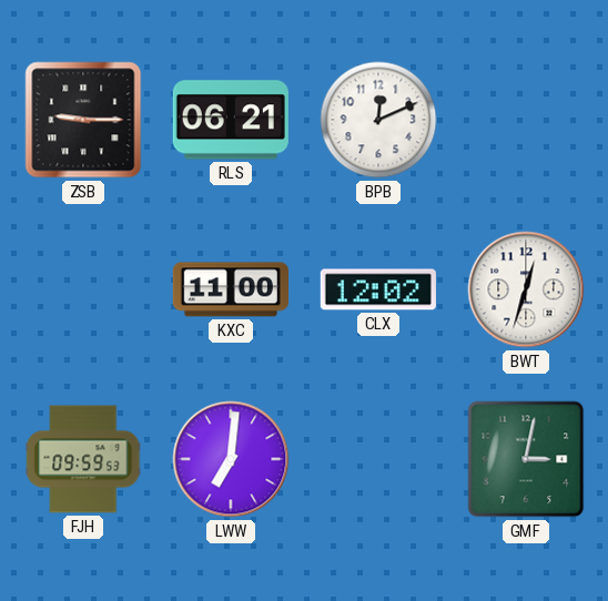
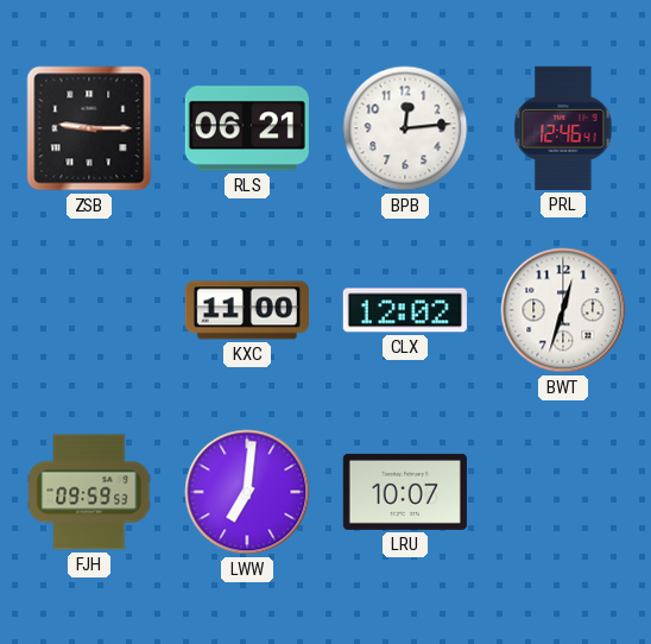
BPB: 12:11 -> 12:14 (405, 128)
PRL: none -> 12:46 (563, 128)
LRU: none -> 10:07 (405, 492)
GMF: 3:02 -> none (526, 459)
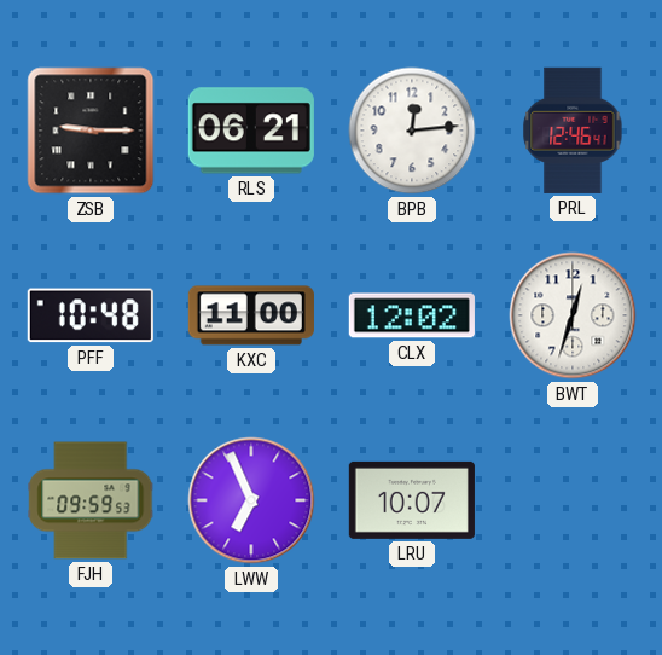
PFF: none -> 10:48 (91, 315)
LWW: 7:01 -> 6:56 (251, 500)
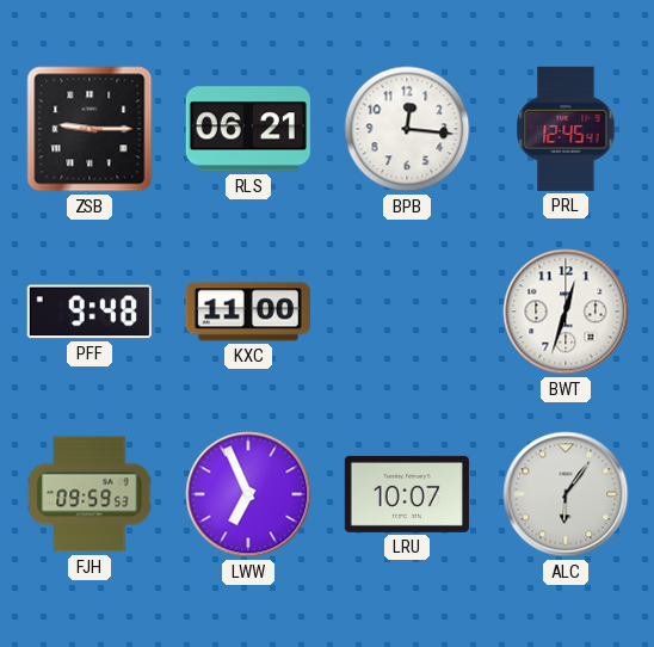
BPB: 12:14 -> 12:16 (407, 129)
PRL: 12:46 -> 12:45 (566, 129)
PFF: 10:48 -> 9:48 (90, 312)
CLX: 12:02 -> none (412, 315)
ALC: none -> 6:06 (566, 494)
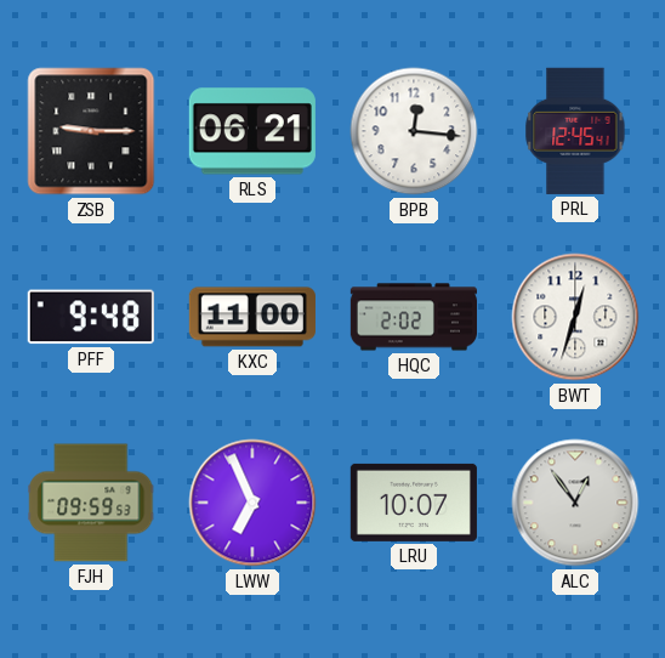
HQC: none -> 2:02 (413, 317)
ALC: 6:06 -> 12:54 (575, 503)
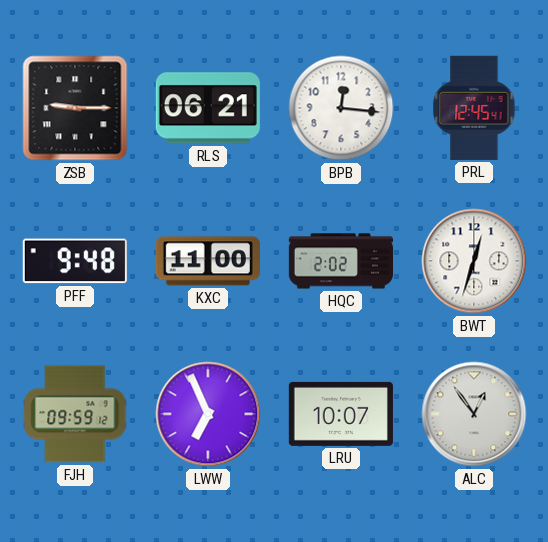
FJH: 09:59:53 -> 09:59:12 (75, 414)
